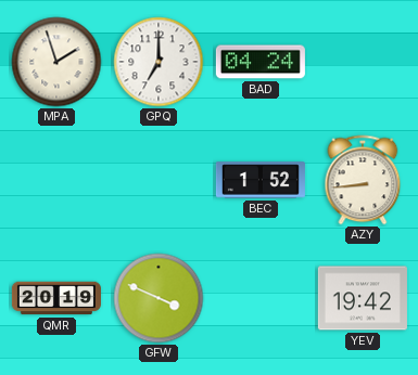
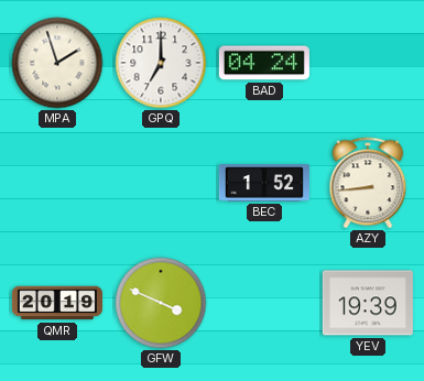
YEV: 19:42 -> 19:39 (368, 303)
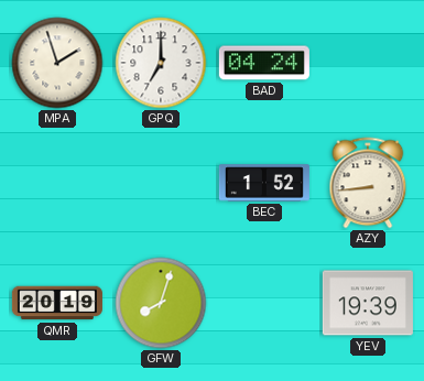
GFW: 3:49 -> 8:03 (161, 303)
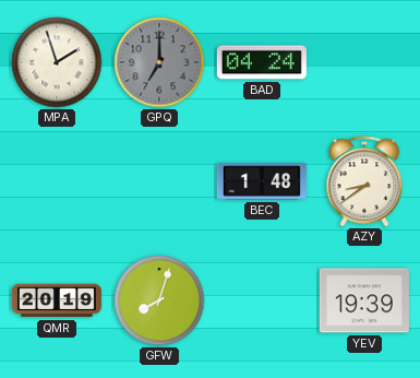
GPQ dial: white -> grey (159, 62)
BEC: 1:52 -> 1:48 (262, 181)
AZY: 8:44 -> 8:39 (364, 181)
